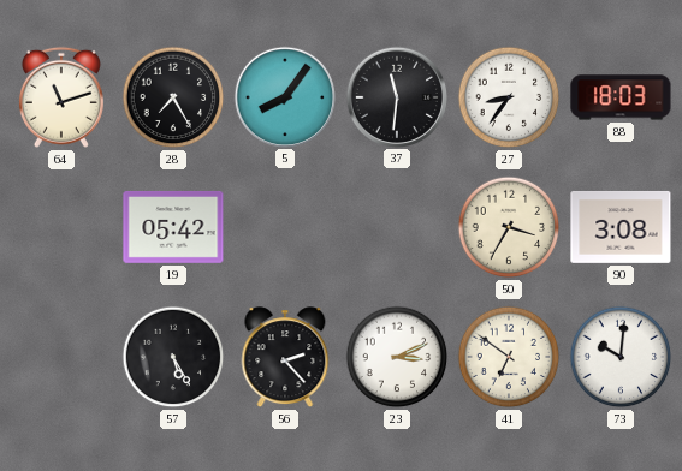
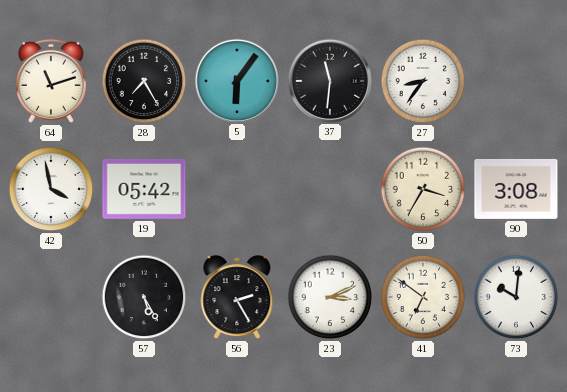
5: 8:06 -> 6:06 (236, 80)
88: 18:03 -> none (621, 97)
42: none -> 3:58 (51, 189)
56: 2:23 -> 2:25 (237, 298)
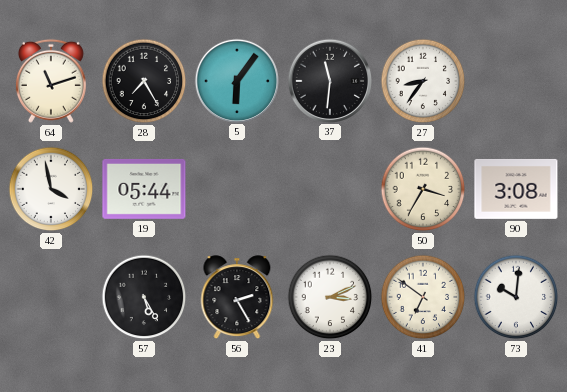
19: 05:42 -> 05:44 (144, 189)
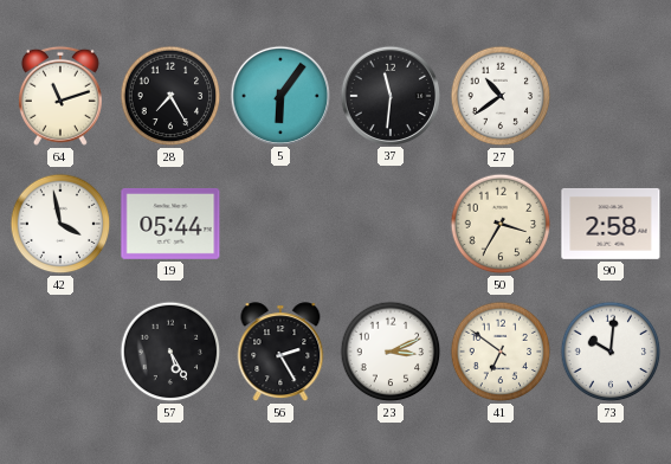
27: 8:36 -> 10:39 (501, 96)
90: 3:08 -> 2:58 (611, 224)
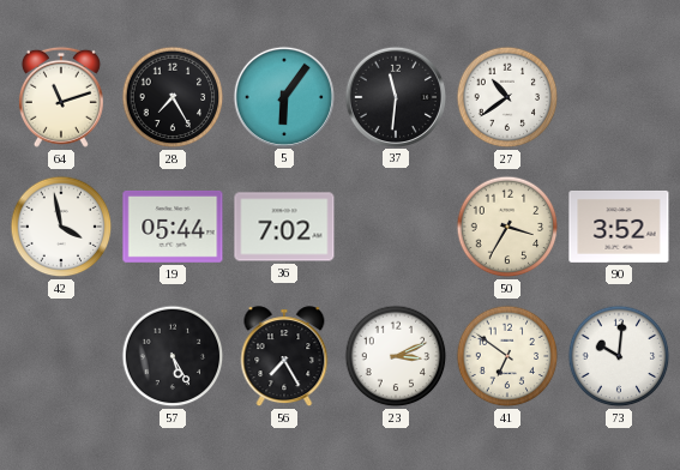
36: none -> 7:02 (284, 227)
90: 2:58 -> 3:52 (619, 227)
56: 2:25 -> 7:25 (284, 357)
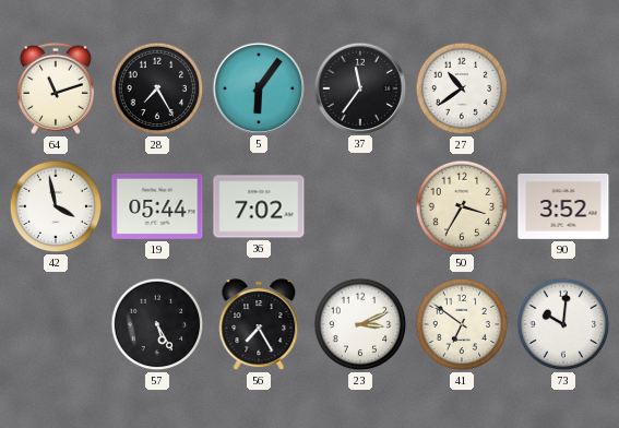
37: 11:31 -> 11:36 (359, 87)
